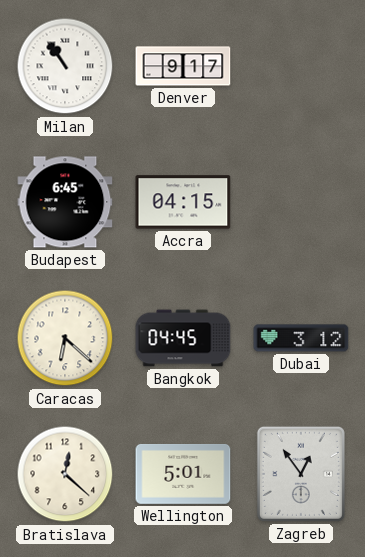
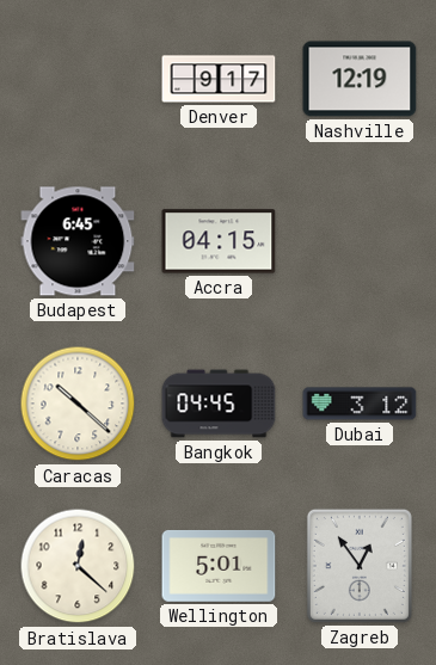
Milan: 10:54 -> none (65, 66)
Nashville: none -> 12:19 (360, 79)
Caracas: 6:22 -> 10:22 (78, 404)
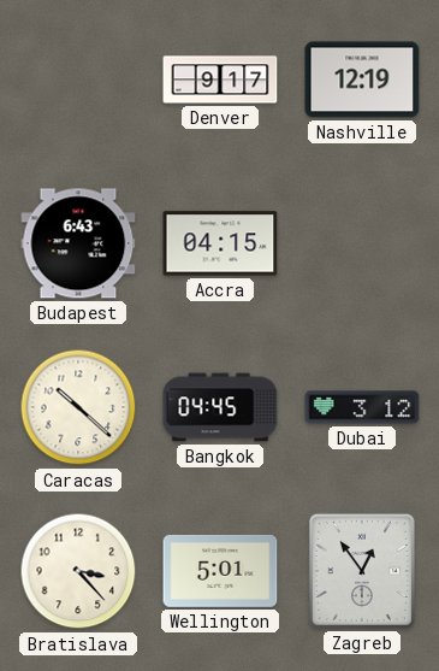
Budapest: 6:45 -> 6:43 (78, 243)
Bratislava: 12:22 -> 3:23 (78, 571)
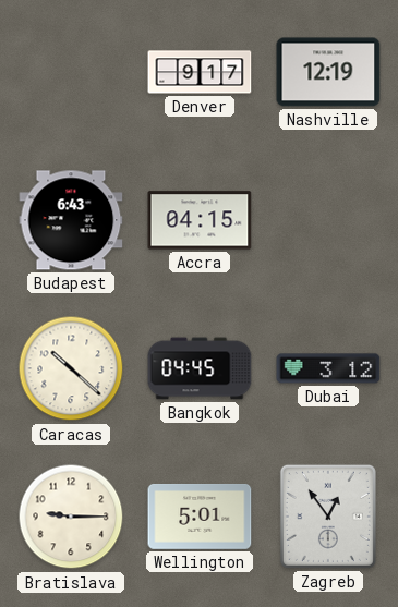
Bratislava: 3:23 -> 9:15 (71, 517)
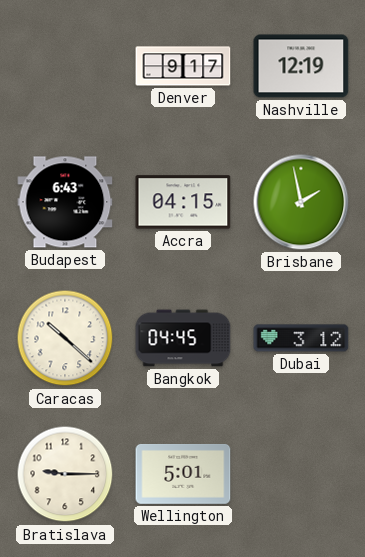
Brisbane: none -> 1:58 (301, 202)
Zagreb: 12:54 -> none (328, 517)
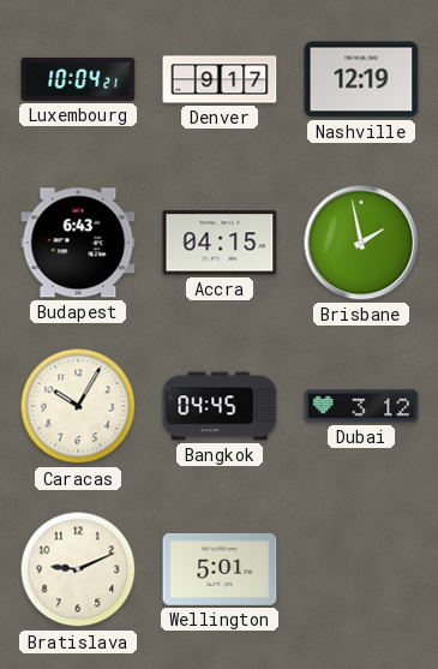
Luxembourg: none -> 10:04 (78, 79)
Caracas: 10:22 -> 10:05 (78, 406)
Bratislava: 9:15 -> 9:11 (78, 569)
